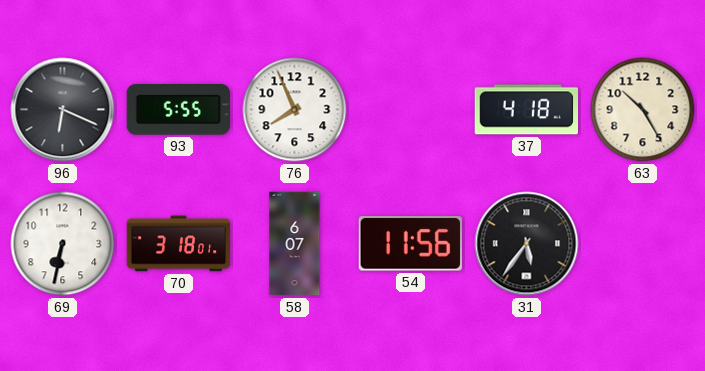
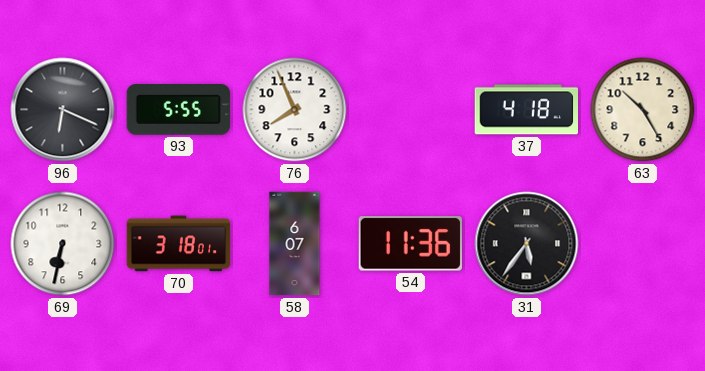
54: 11:56 -> 11:36 (410, 244)
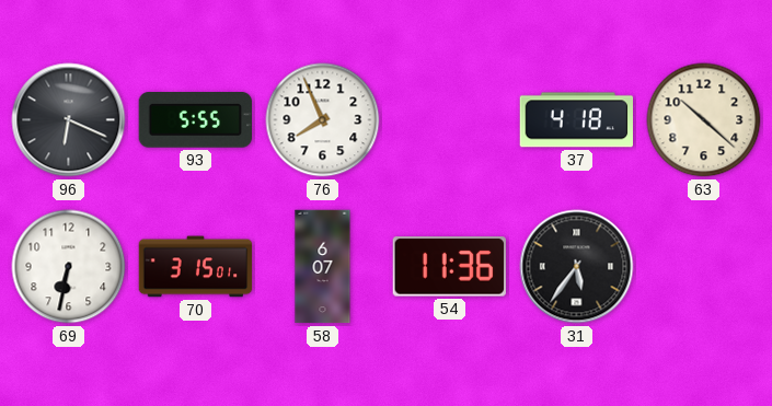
63: 10:25 -> 10:22 (704, 120)
70: 3:18 -> 3:15 (196, 267)
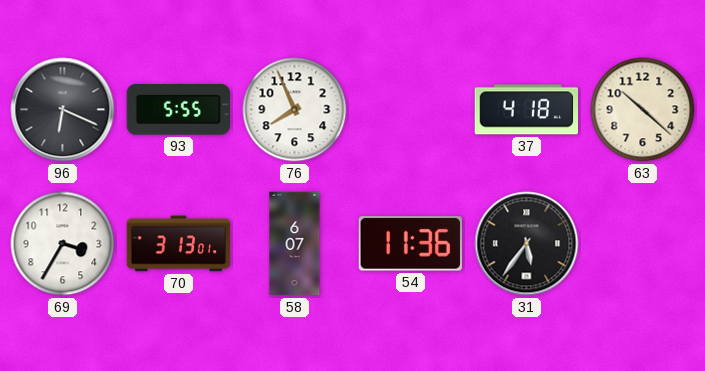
69: 6:32 -> 3:35 (63, 244)
70: 3:15 -> 3:13 (179, 244)
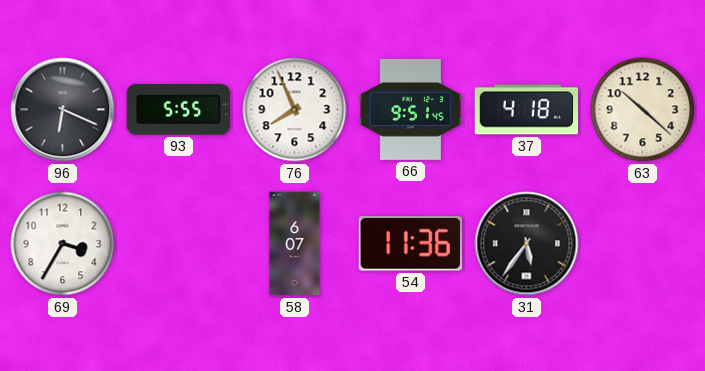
66: none -> 9:51 (411, 109)
70: 3:13 -> none (179, 244)
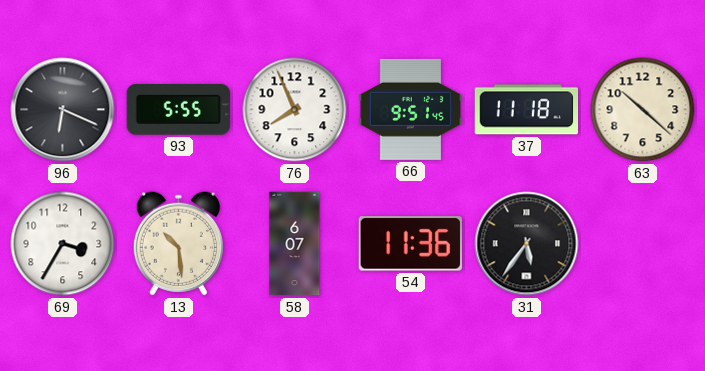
37: 4:18 -> 11:18 (526, 110)
13: none -> 10:29 (178, 244)
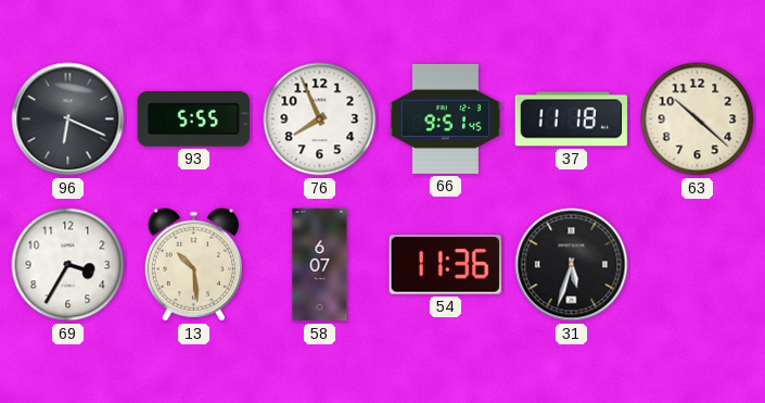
31: 5:36 -> 5:33 (572, 265)
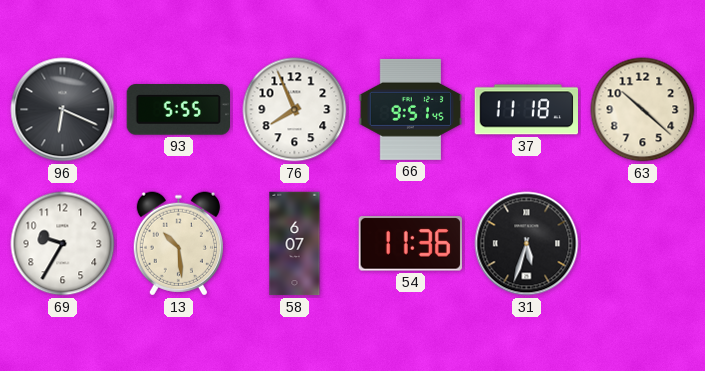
69: 3:35 -> 9:35 (63, 244)
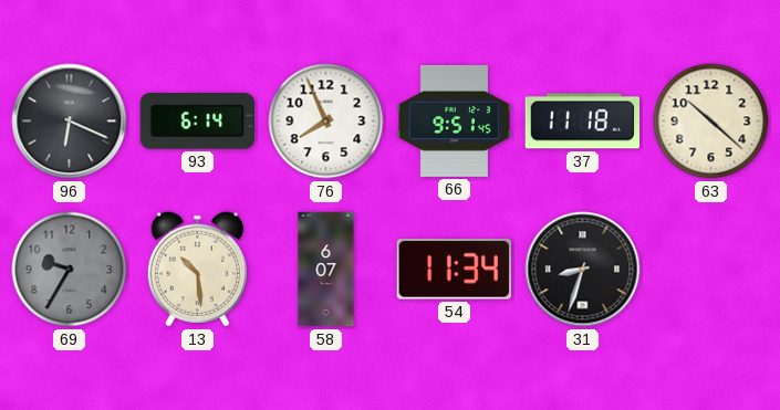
93: 5:55 -> 6:14 (197, 122)
69 dial: white -> grey (70, 270)
54: 11:36 -> 11:34 (454, 270)
31: 5:33 -> 8:33 (583, 270)
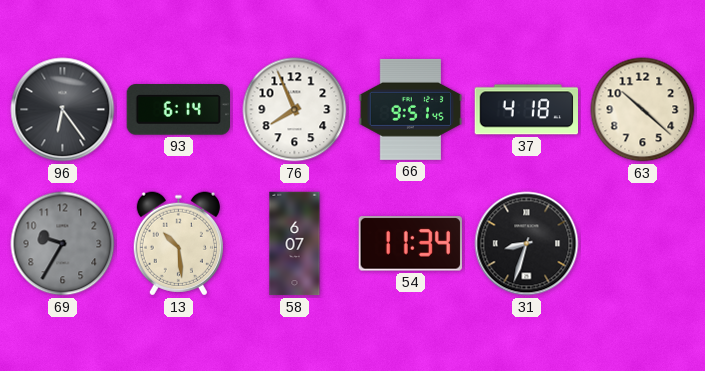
96: 6:19 -> 6:24 (63, 110)
37: 11:18 -> 4:18 (526, 110)
